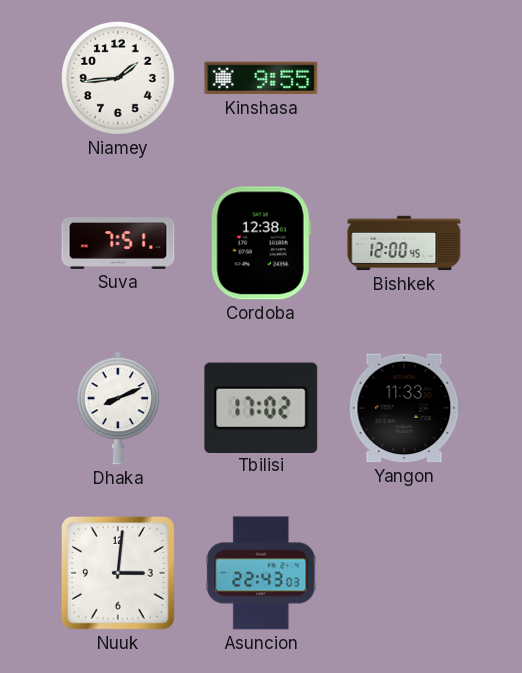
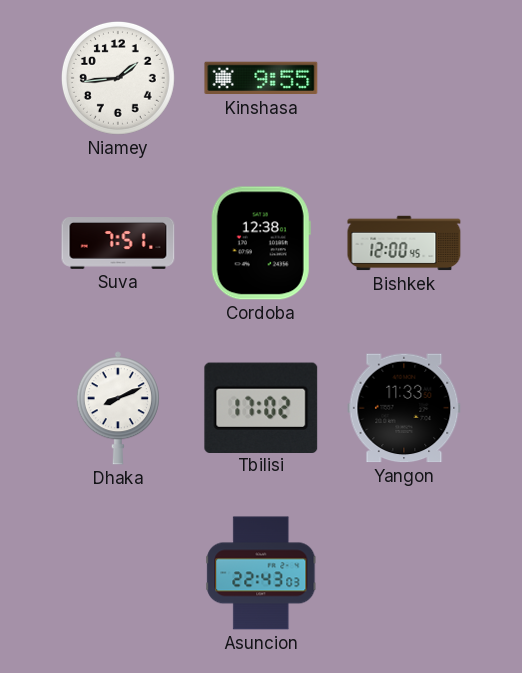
Nuuk: 3:01 -> none (119, 574)
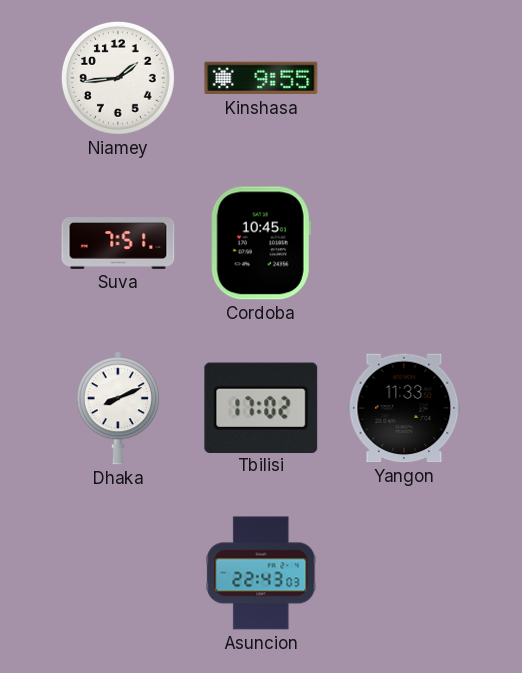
Cordoba: 12:38 -> 10:45 (261, 243)
Bishkek: 12:00 -> none (404, 243)
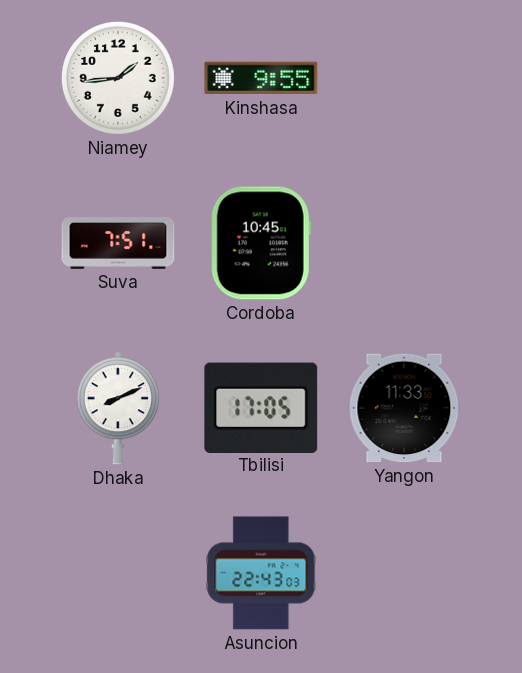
Tbilisi: 17:02 -> 17:05 (261, 407)
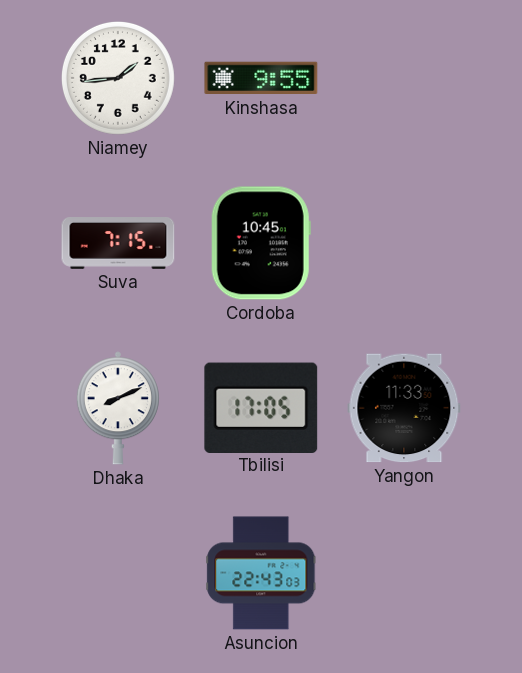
Suva: 7:51 -> 7:15 (118, 244)
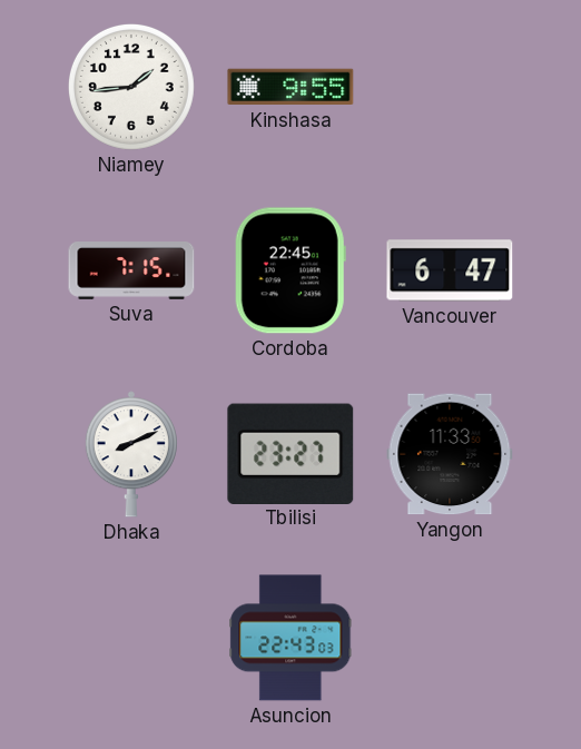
Cordoba: 10:45 -> 22:45 (290, 270)
Vancouver: none -> 6:47 (450, 270)
Tbilisi: 17:05 -> 23:27 (290, 453)
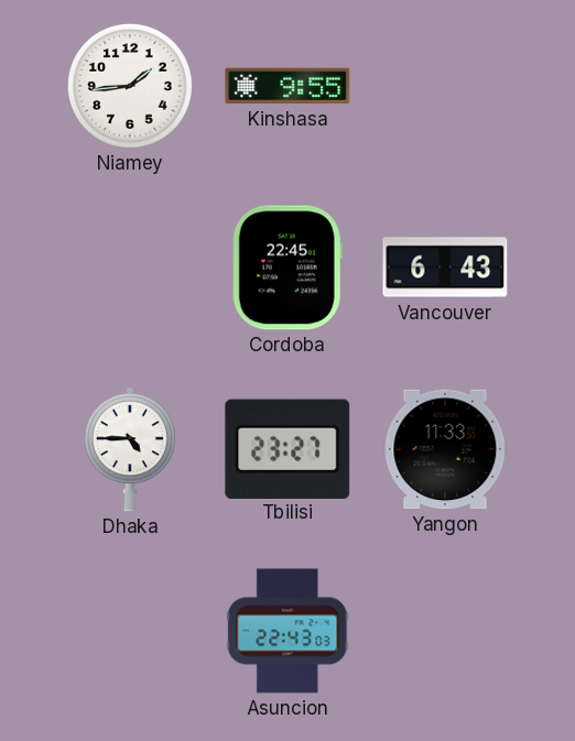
Suva: 7:15 -> none (131, 272)
Vancouver: 6:47 -> 6:43 (445, 268)
Dhaka: 8:11 -> 4:45 (130, 449)
